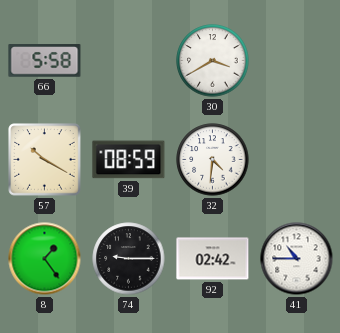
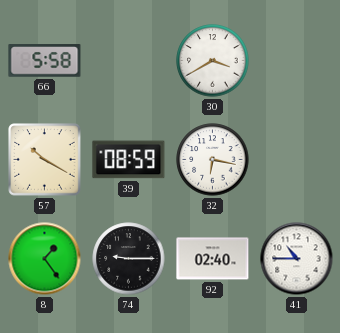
32: 4:31 -> 6:17 (213, 160)
92: 02:42 -> 02:40 (213, 259)
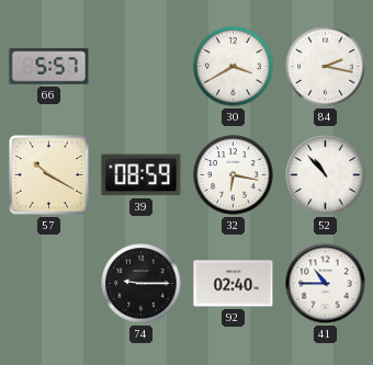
66: 5:58 -> 5:57 (49, 67)
84: none -> 2:17 (326, 67)
52: none -> 10:53 (326, 175)
8: 1:24 -> none (45, 259)
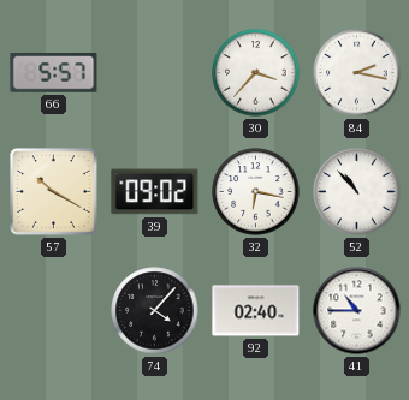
30: 3:40 -> 3:37 (256, 73)
39: 08:59 -> 09:02 (155, 192)
74: 9:15 -> 4:07 (155, 311)
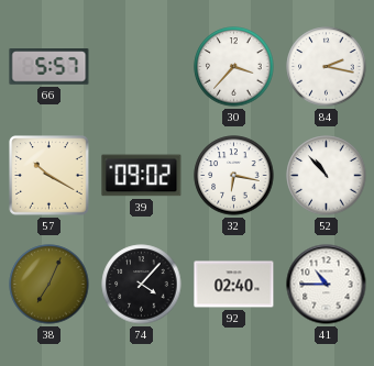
38: none -> 7:04 (50, 285)
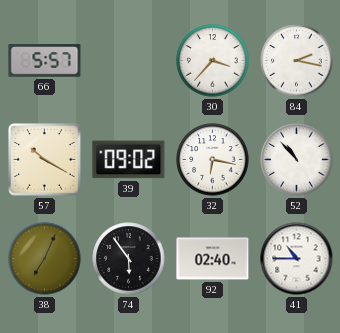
74: 4:07 -> 5:54 (129, 259)
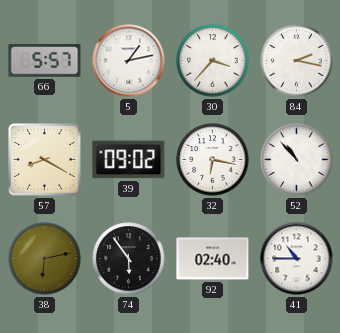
5: none -> 1:13 (129, 61)
57: 10:20 -> 8:20 (45, 160)
38: 7:04 -> 6:13 (45, 259)
